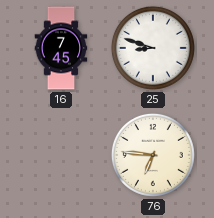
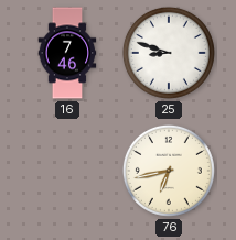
16: 7:45 -> 7:46 (67, 53)
76: 6:46 -> 6:43 (169, 171)
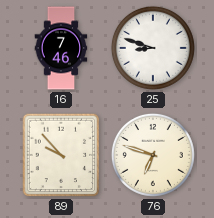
89: none -> 9:53 (61, 155)
76: 6:43 -> 6:48 (153, 155)
